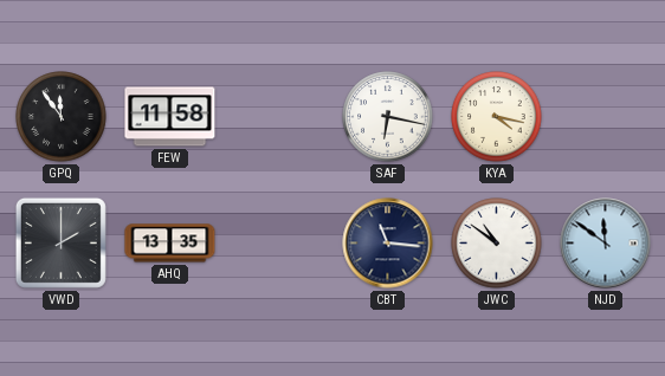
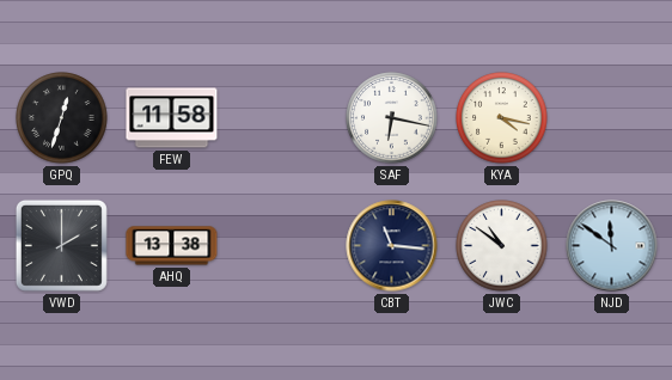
GPQ: 11:54 -> 12:33 (62, 118)
AHQ: 13:35 -> 13:38 (172, 246)
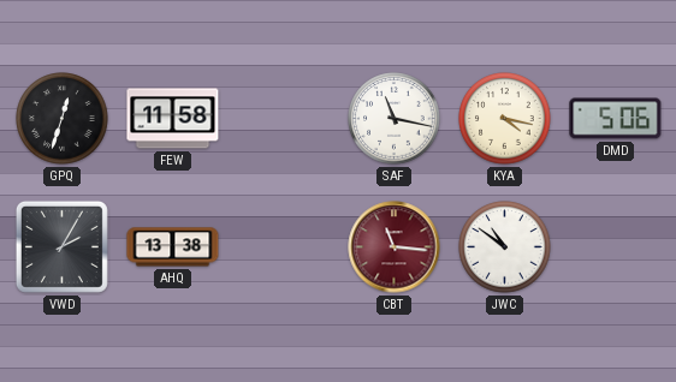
SAF: 6:17 -> 11:17 (395, 119)
DMD: none -> 5:06 (616, 119)
VWD: 2:00 -> 2:05 (61, 246)
CBT dial: navy -> burgundy (395, 247)
NJD: 11:51 -> none (612, 246)
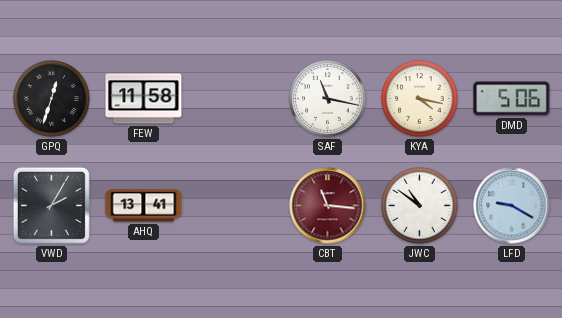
AHQ: 13:38 -> 13:41 (144, 206)
LFD: none -> 9:20 (512, 206)
